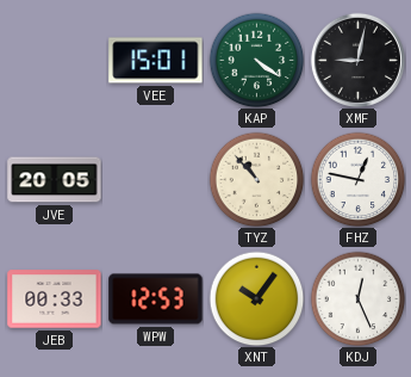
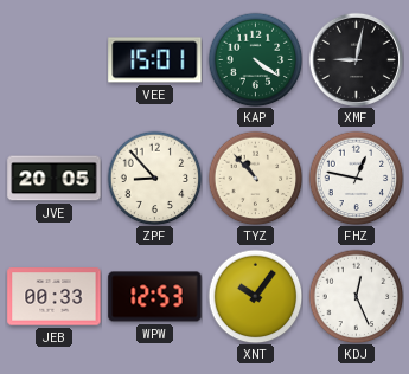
ZPF: none -> 8:53 (154, 178)
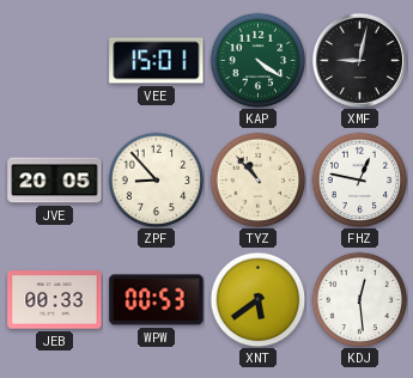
WPW: 12:53 -> 00:53 (157, 300)
XNT: 10:06 -> 5:39 (257, 299)
KDJ: 12:26 -> 12:29 (359, 299)
